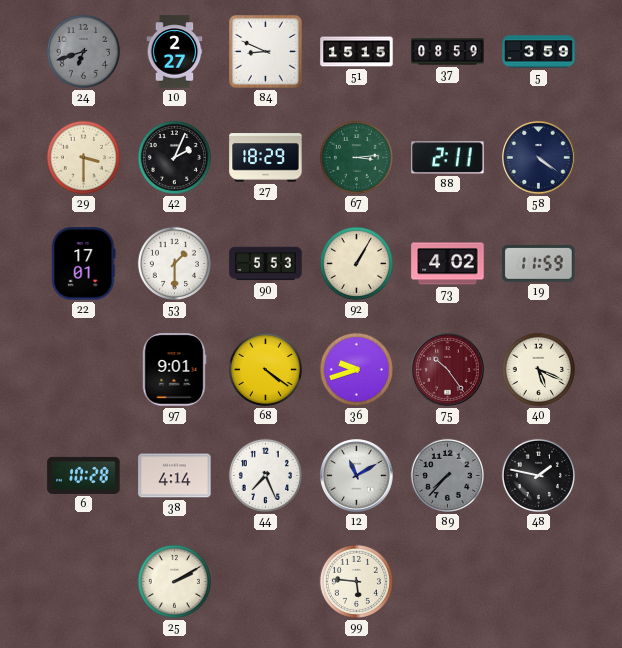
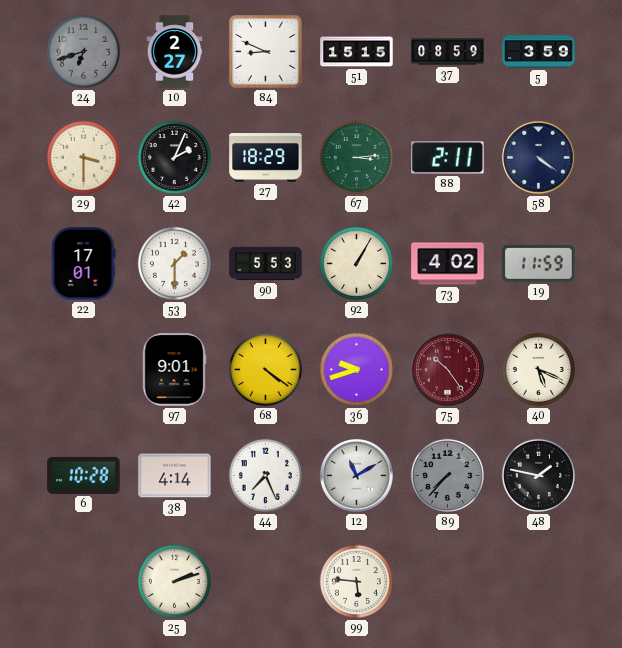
25: 2:10 -> 2:12 (174, 581)
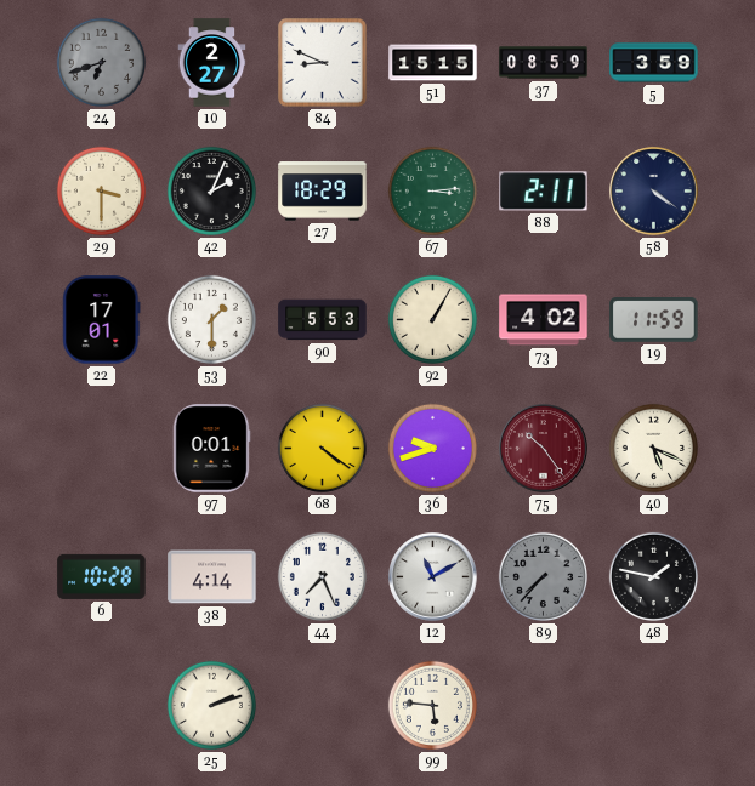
97: 9:01 -> 0:01 (211, 449)
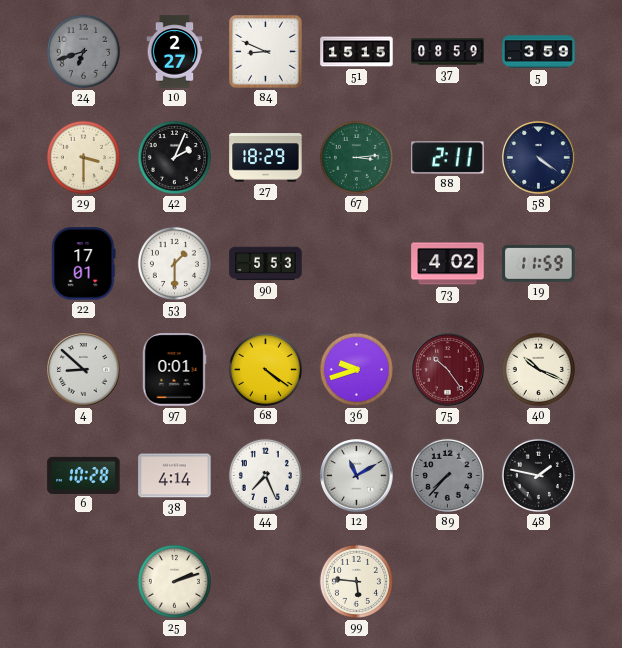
92: 1:05 -> none (432, 319)
4: none -> 8:52 (84, 370)
40: 5:19 -> 10:19 (538, 369)
